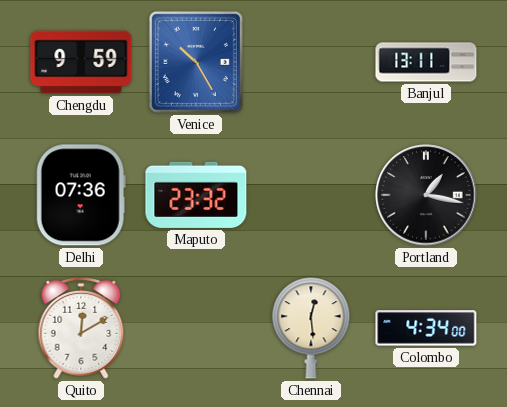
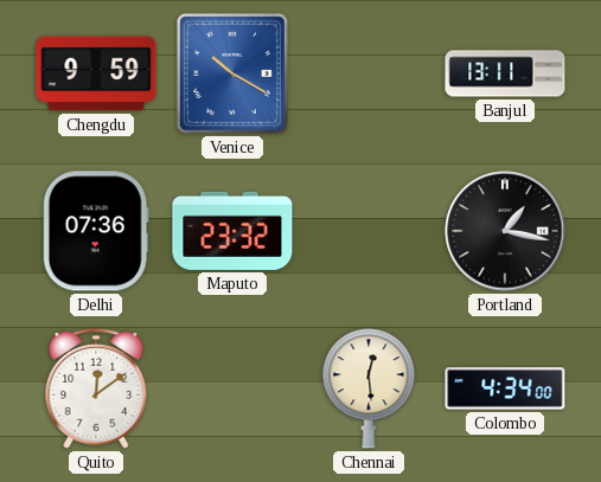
Venice: 10:25 -> 10:20 (232, 73)
Quito: 12:10 -> 12:09 (96, 390)
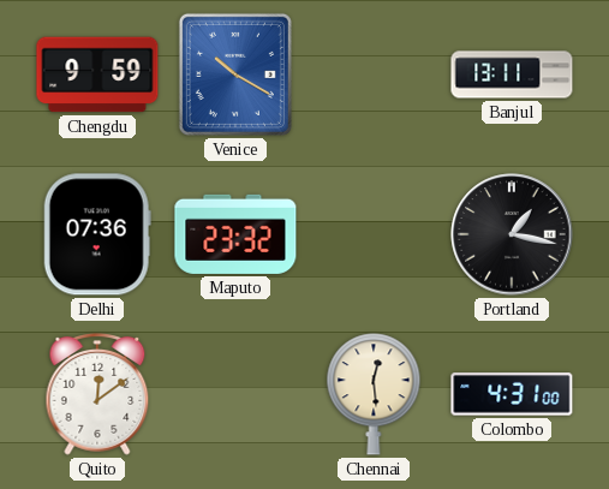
Colombo: 4:34 -> 4:31 (512, 394)
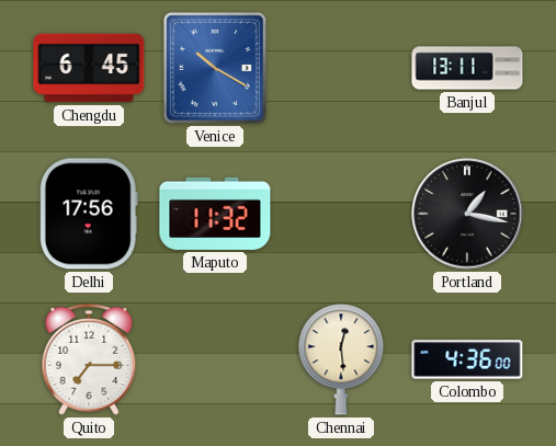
Chengdu: 9:59 -> 6:45 (89, 68)
Delhi: 07:36 -> 17:56 (89, 214)
Maputo: 23:32 -> 11:32 (215, 214)
Quito: 12:09 -> 7:15 (89, 361)
Colombo: 4:31 -> 4:36 (467, 359)
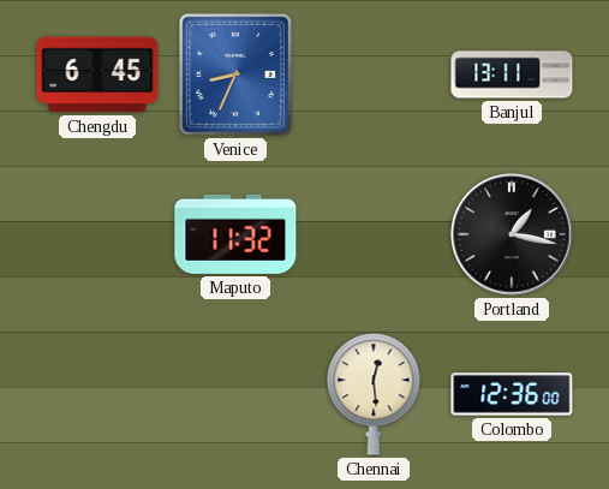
Venice: 10:20 -> 8:34 (235, 74)
Delhi: 17:56 -> none (89, 214)
Quito: 7:15 -> none (89, 361)
Colombo: 4:36 -> 12:36 (512, 394)
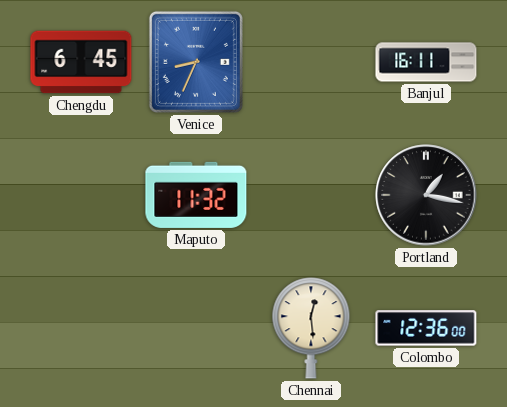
Banjul: 13:11 -> 16:11 (426, 62)
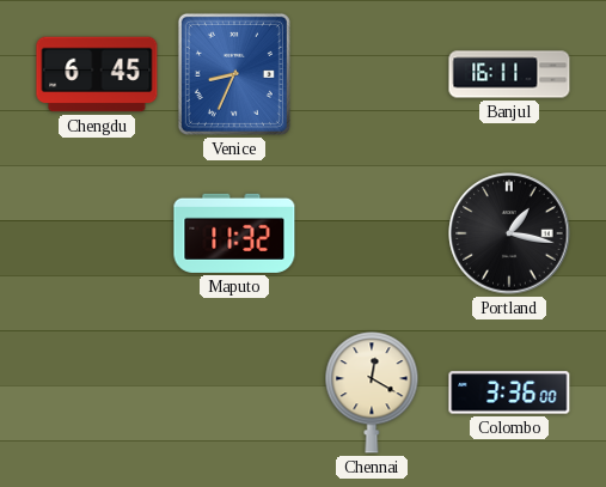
Chennai: 12:29 -> 12:20 (372, 392)
Colombo: 12:36 -> 3:36 (509, 392)
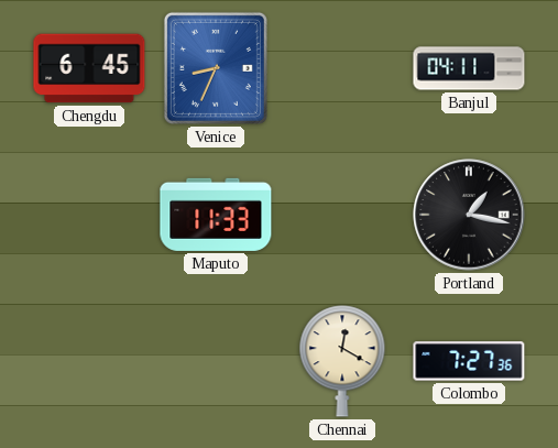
Banjul: 16:11 -> 04:11 (469, 68)
Maputo: 11:32 -> 11:33 (216, 215)
Colombo: 3:36 -> 7:27 (469, 361)
